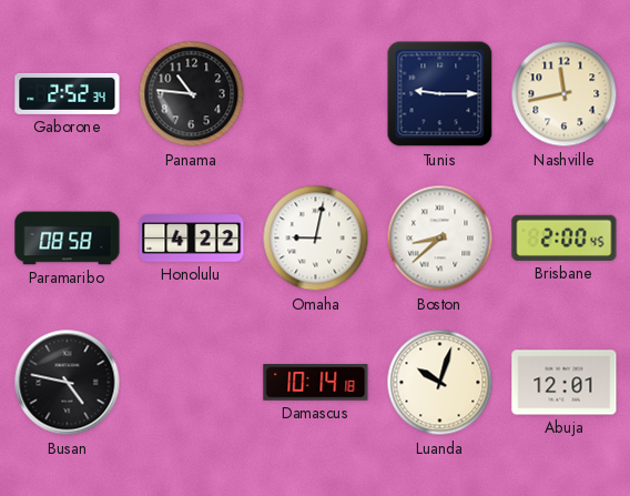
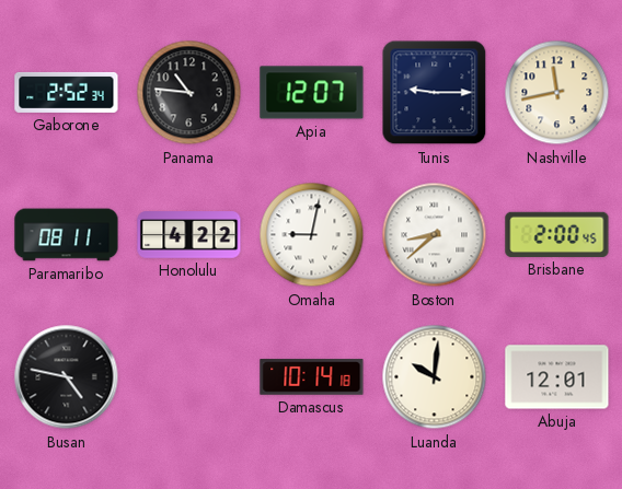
Apia: none -> 12:07 (312, 93)
Paramaribo: 08:58 -> 08:11 (67, 235)
Luanda: 10:03 -> 10:01 (435, 377)
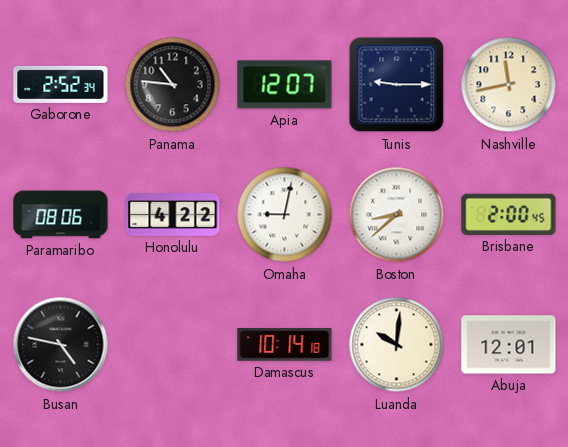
Paramaribo: 08:11 -> 08:06 (61, 215)
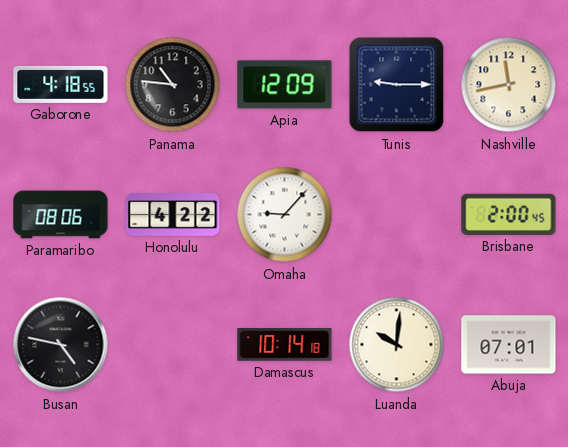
Gaborone: 2:52 -> 4:18 (61, 84)
Apia: 12:07 -> 12:09 (285, 85)
Omaha: 9:02 -> 9:07 (285, 215)
Boston: 8:38 -> none (397, 215)
Abuja: 12:01 -> 07:01 (509, 345)
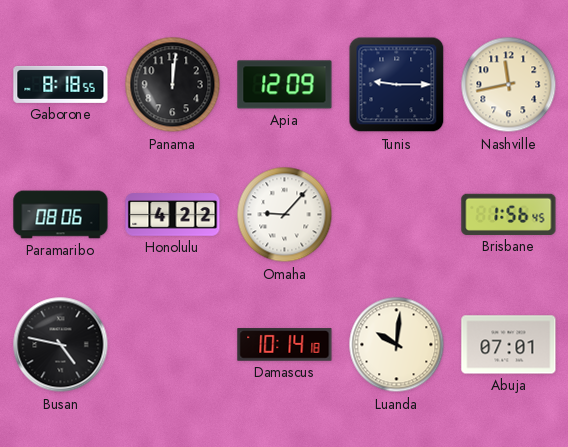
Gaborone: 4:18 -> 8:18 (61, 84)
Panama: 10:46 -> 12:01 (173, 85)
Brisbane: 2:00 -> 1:56 (509, 214)
